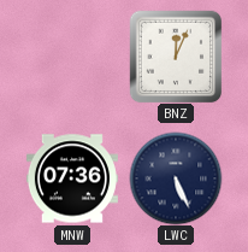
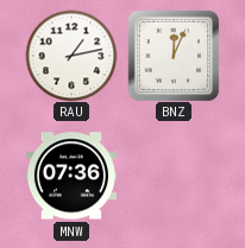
RAU: none -> 1:13 (71, 56)
LWC: 5:26 -> none (176, 178)
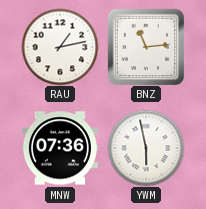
BNZ: 12:04 -> 11:14 (146, 47)
YWM: none -> 5:58 (146, 148)
